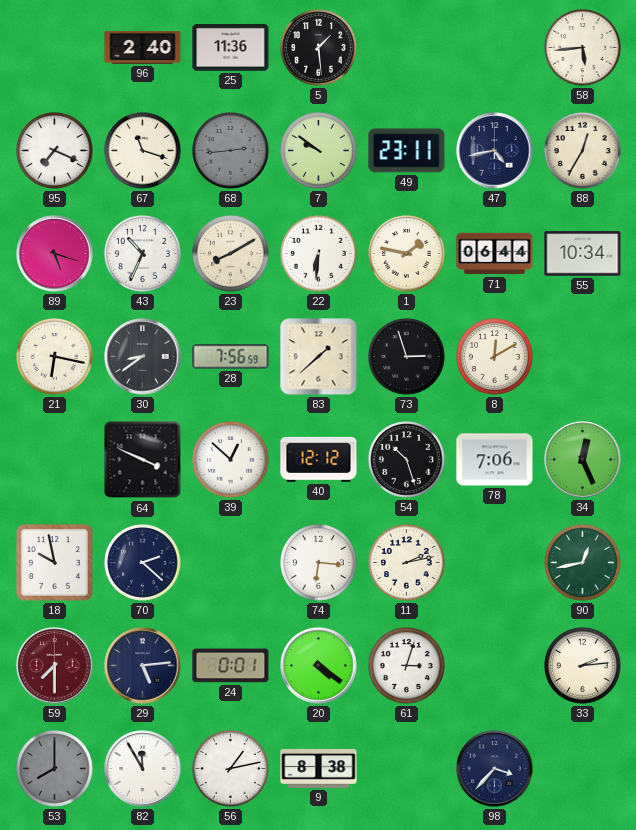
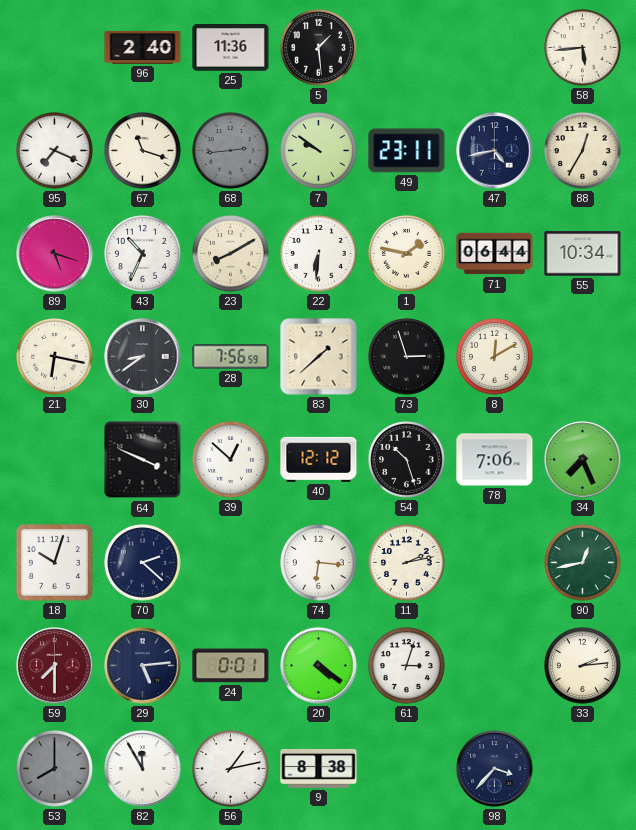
34: 12:26 -> 7:26 (583, 460)
18: 9:58 -> 10:03 (54, 562)
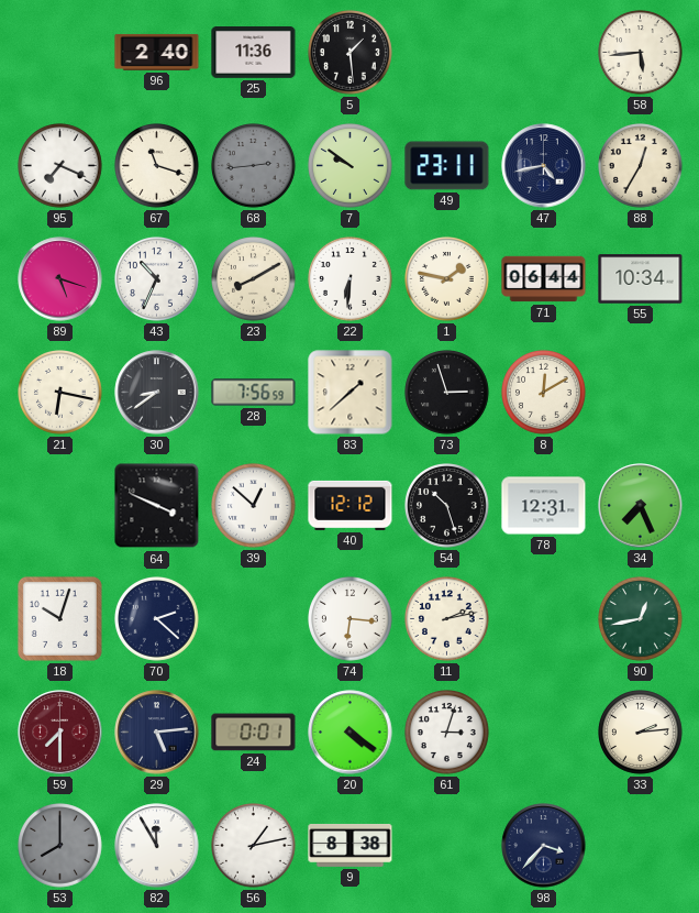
78: 7:06 -> 12:31 (544, 506)
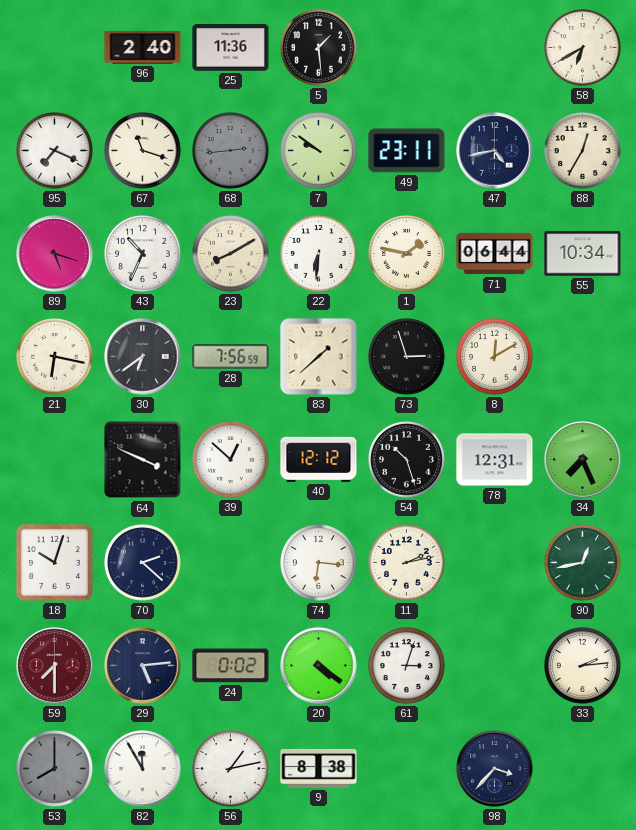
58: 5:44 -> 6:40 (583, 48)
30: 8:39 -> 6:39 (143, 357)
24: 0:01 -> 0:02 (231, 666)
